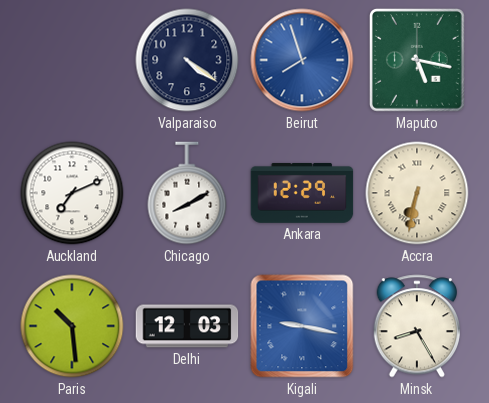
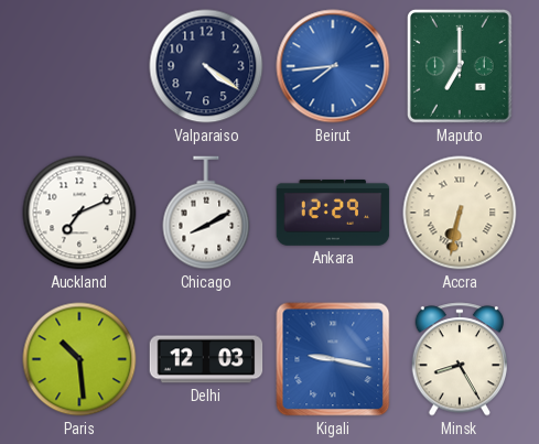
Beirut: 7:57 -> 7:44 (333, 66)
Maputo: 5:17 -> 7:00 (460, 66)
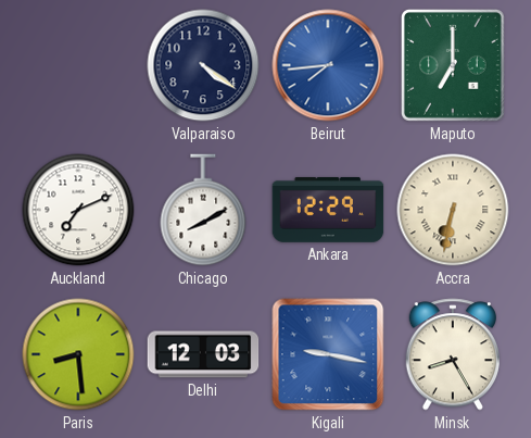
Paris: 10:29 -> 8:29 (78, 354)
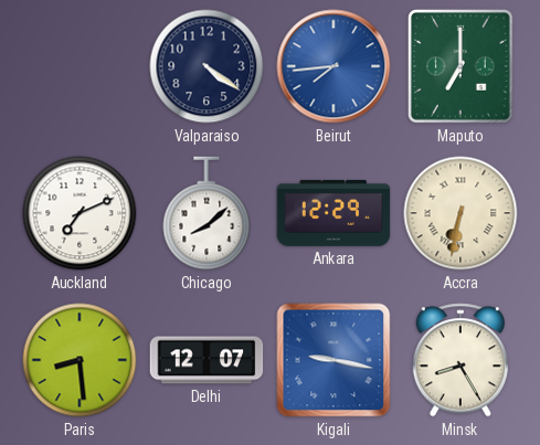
Chicago: 8:10 -> 8:08 (207, 213)
Delhi: 12:03 -> 12:07 (207, 360)
